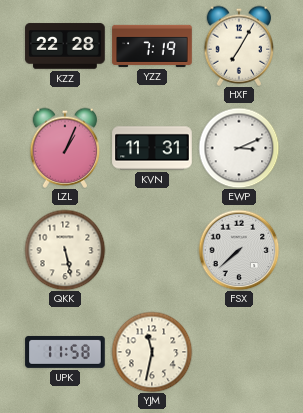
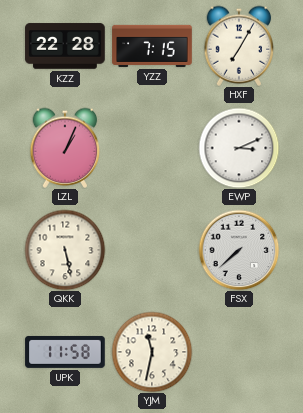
YZZ: 7:19 -> 7:15 (152, 46)
KVN: 11:31 -> none (152, 148)
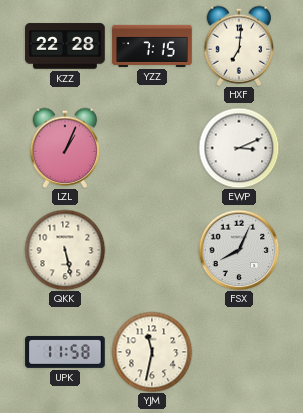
HXF: 7:05 -> 7:01 (239, 46)
FSX: 7:38 -> 8:04 (239, 250)
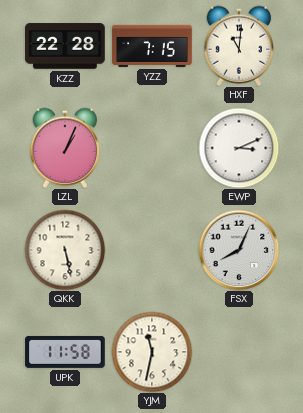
HXF: 7:01 -> 11:01 (239, 46)
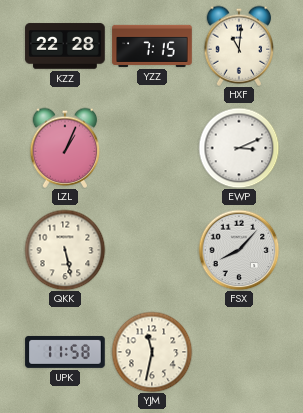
FSX: 8:04 -> 8:07 (239, 250)
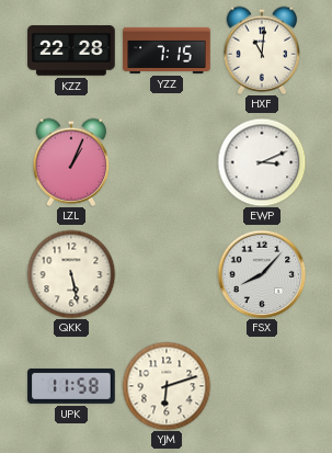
YJM: 11:32 -> 6:12 (167, 386)
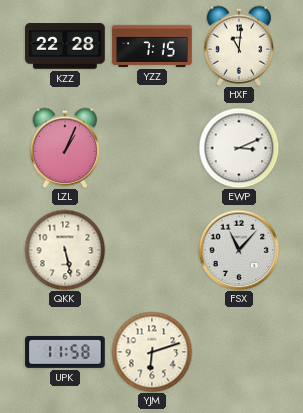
FSX: 8:07 -> 11:07 (239, 250)
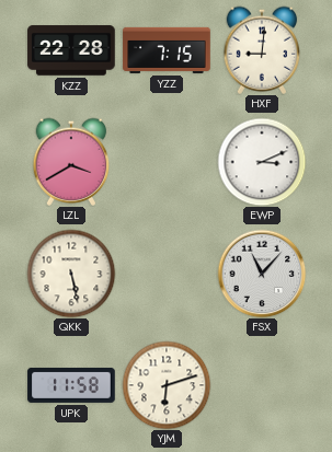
HXF: 11:01 -> 9:01 (262, 50)
LZL: 1:04 -> 3:40 (71, 162)
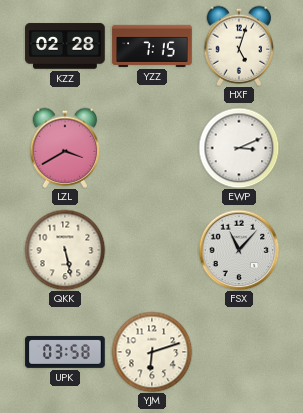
KZZ: 22:28 -> 02:28 (65, 46)
HXF: 9:01 -> 5:03 (239, 46)
UPK: 11:58 -> 03:58 (65, 352)
